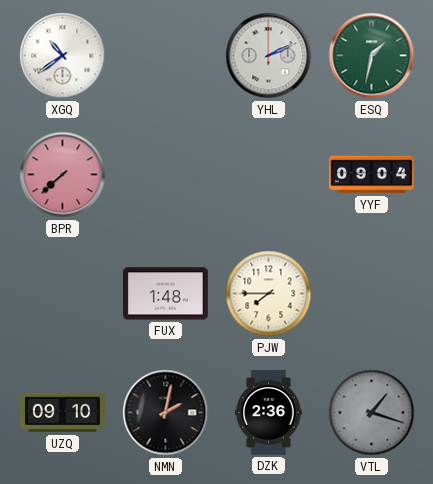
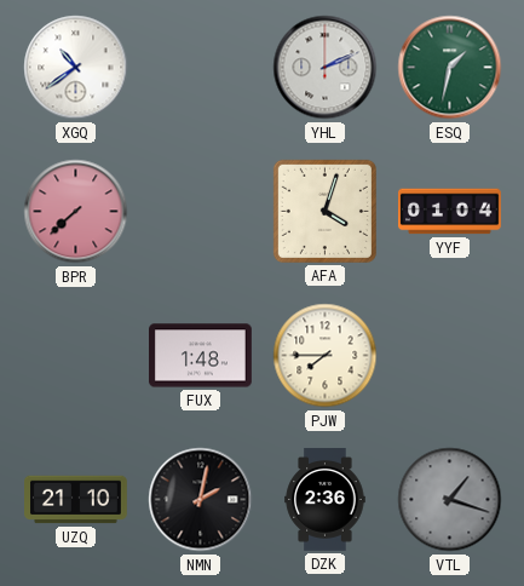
AFA: none -> 4:03 (324, 211)
YYF: 09:04 -> 01:04 (450, 212)
UZQ: 09:10 -> 21:10 (76, 500)
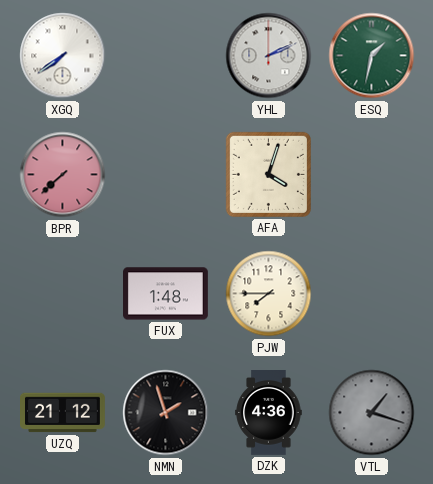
XGQ: 10:39 -> 7:39 (63, 56)
YYF: 01:04 -> none (450, 212)
UZQ: 21:10 -> 21:12 (63, 413)
NMN: 2:02 -> 1:57 (166, 413)
DZK: 2:36 -> 4:36 (269, 413)
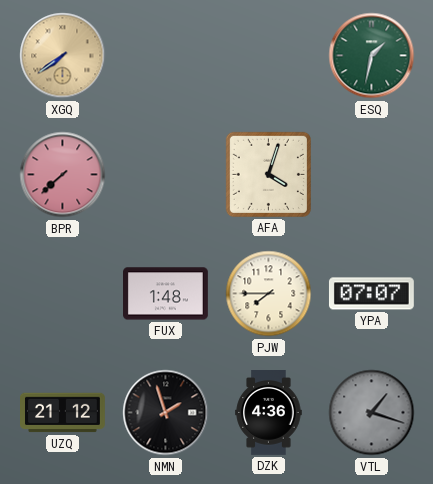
XGQ dial: white -> champagne (63, 56)
YHL: 2:11 -> none (269, 56)
YPA: none -> 07:07 (371, 294)
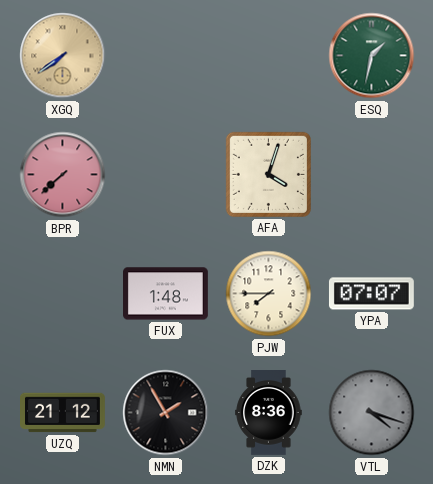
NMN: 1:57 -> 1:55 (166, 413)
DZK: 4:36 -> 8:36 (269, 413)
VTL: 1:18 -> 4:18 (372, 413)
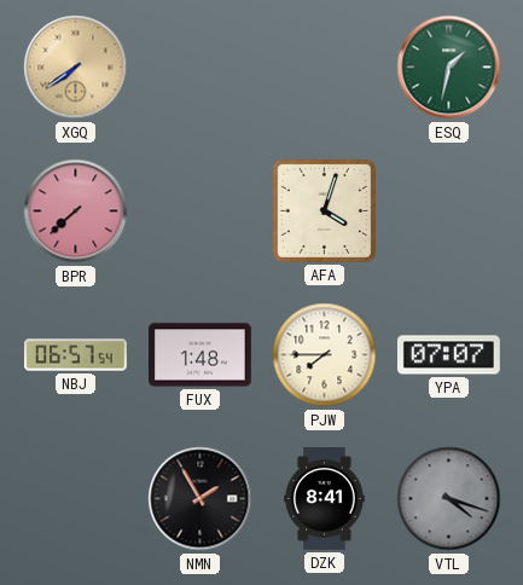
NBJ: none -> 06:57 (76, 355)
UZQ: 21:12 -> none (63, 413)
DZK: 8:36 -> 8:41 (325, 499)
